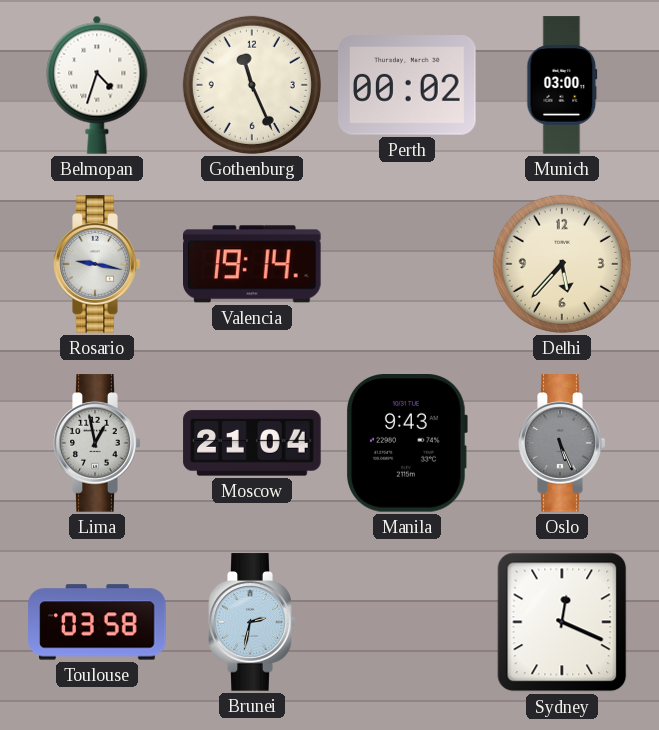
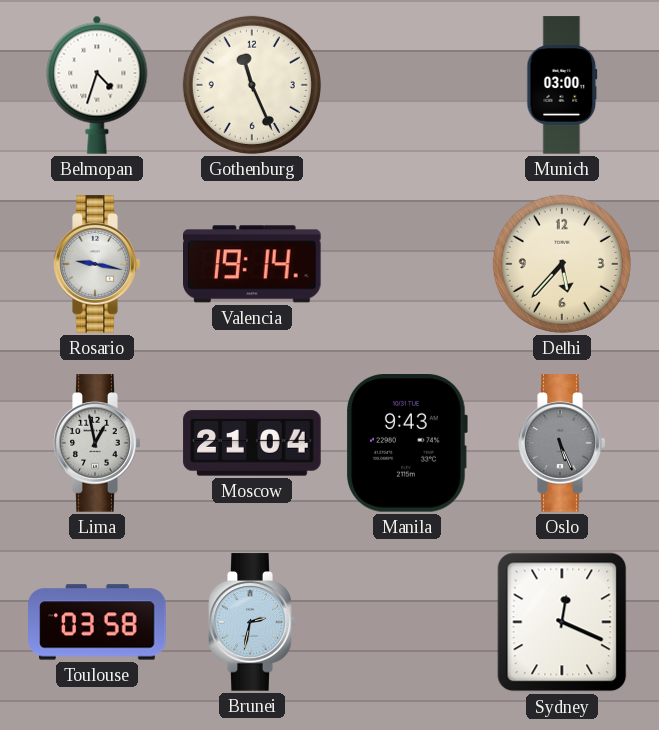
Perth: 00:02 -> none (407, 86)
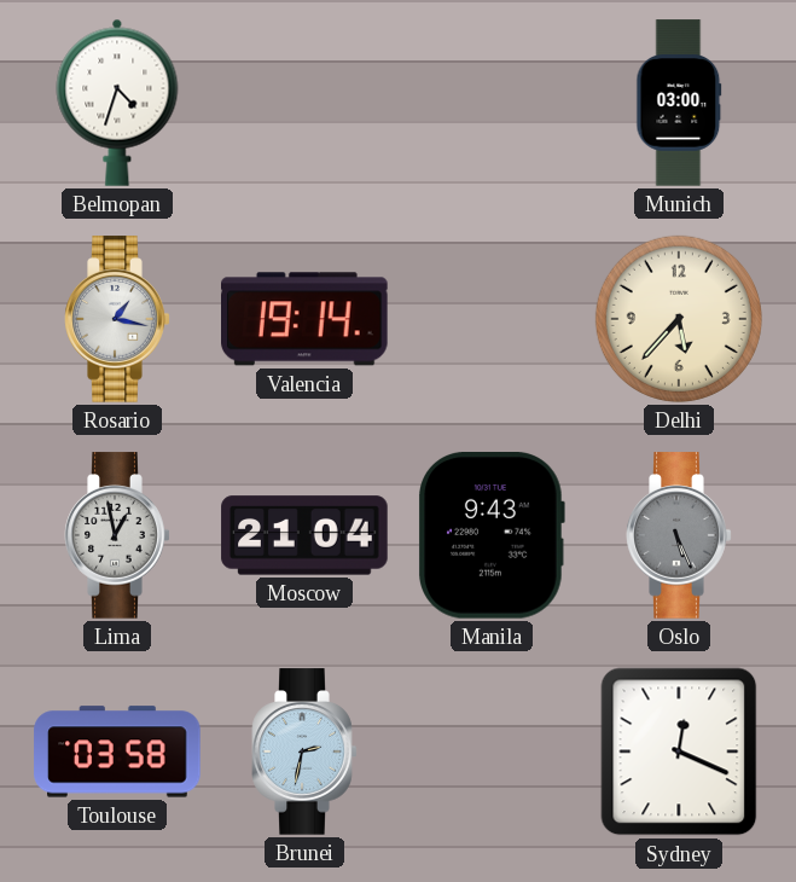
Gothenburg: 11:26 -> none (252, 85)
Rosario: 9:17 -> 1:17 (117, 319)
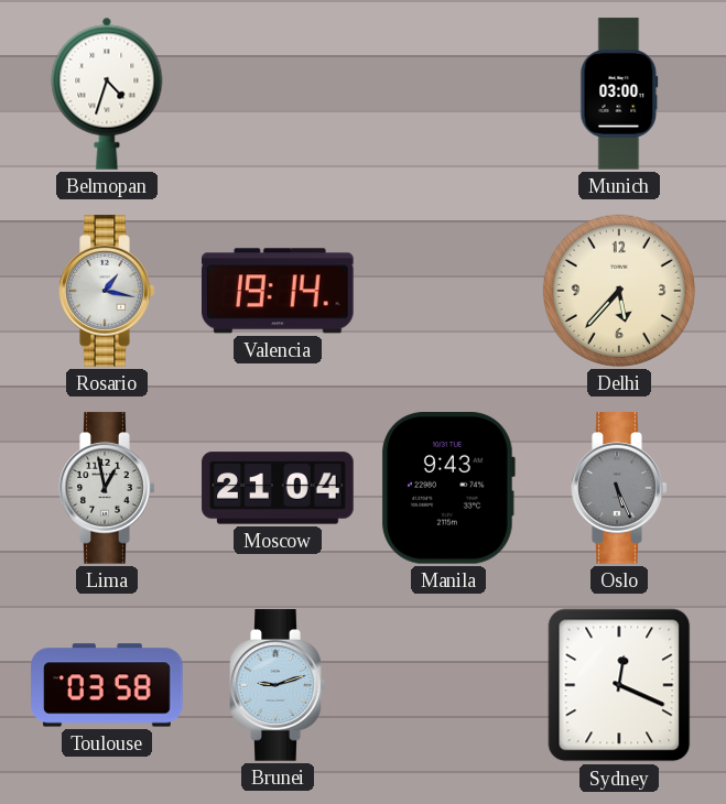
Brunei: 2:32 -> 9:12 (278, 685)
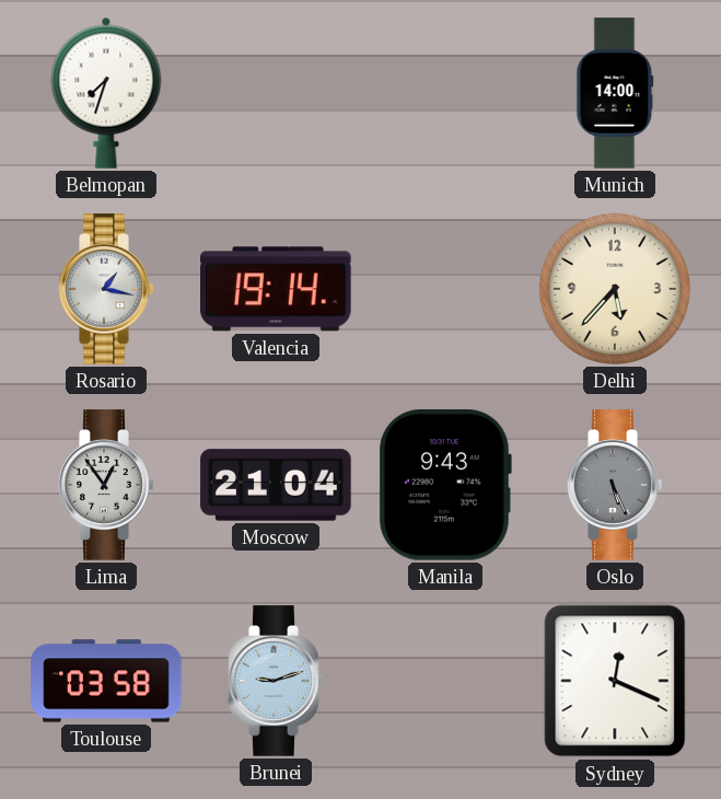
Belmopan: 4:33 -> 7:33 (106, 93)
Munich: 03:00 -> 14:00 (615, 93)
Lima: 12:58 -> 12:54 (106, 485)
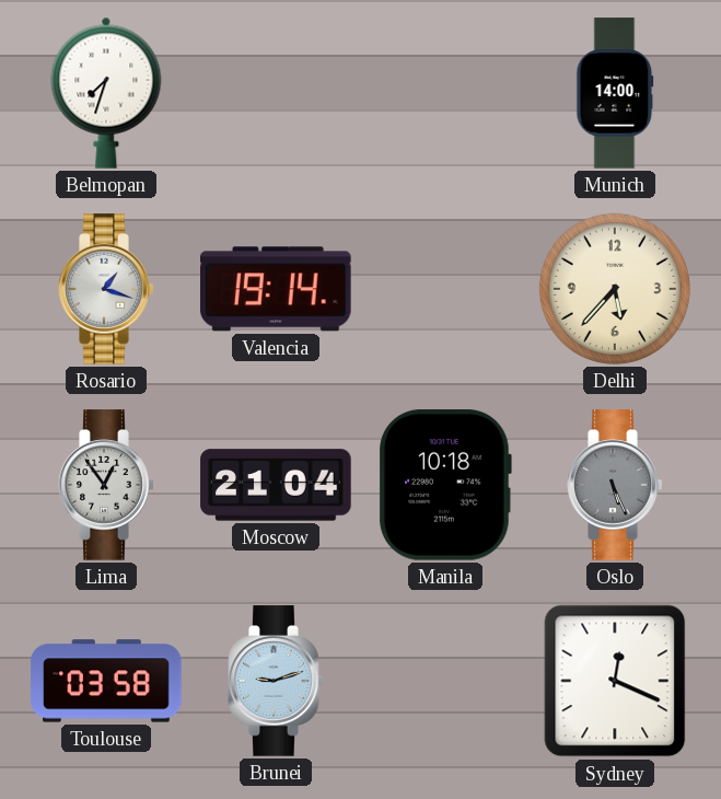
Rosario: 1:17 -> 1:18 (106, 289)
Manila: 9:43 -> 10:18 (445, 486)
